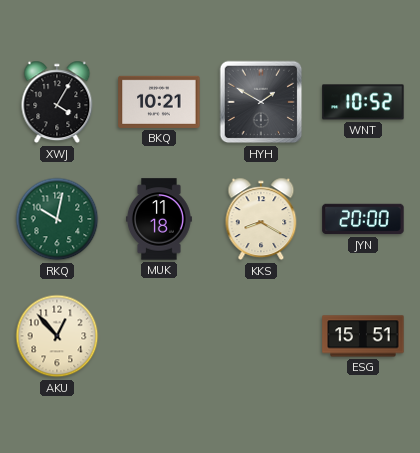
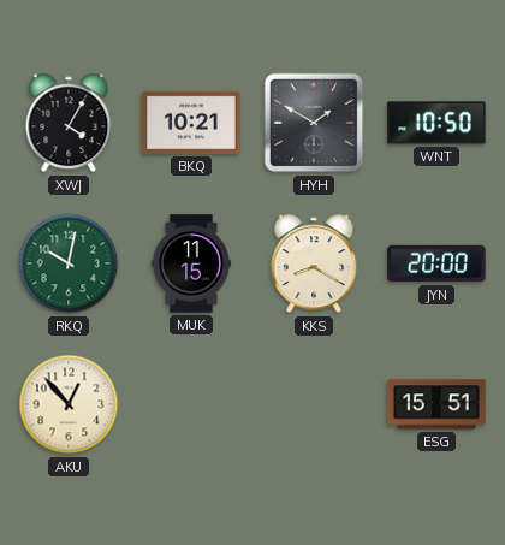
WNT: 10:52 -> 10:50 (436, 123)
MUK: 11:18 -> 11:15 (191, 263)
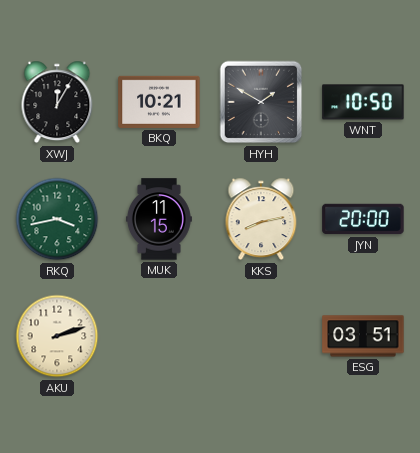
XWJ: 4:05 -> 12:05 (57, 102)
RKQ: 10:02 -> 3:43 (57, 219)
KKS: 8:20 -> 8:13 (261, 219)
AKU: 12:53 -> 2:12 (57, 336)
ESG: 15:51 -> 03:51 (363, 336)
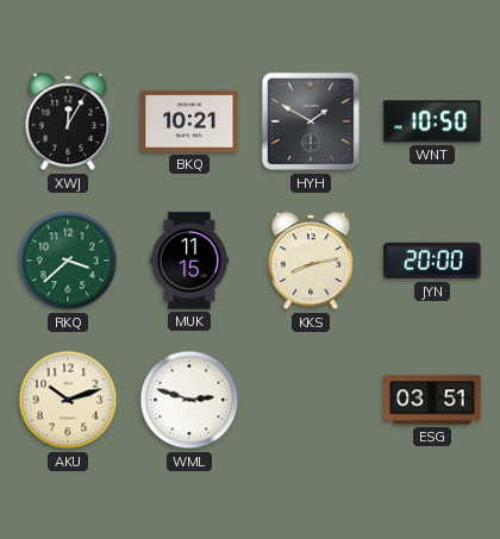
RKQ: 3:43 -> 3:38 (68, 261)
AKU: 2:12 -> 10:12 (68, 400)
WML: none -> 2:48 (189, 400)
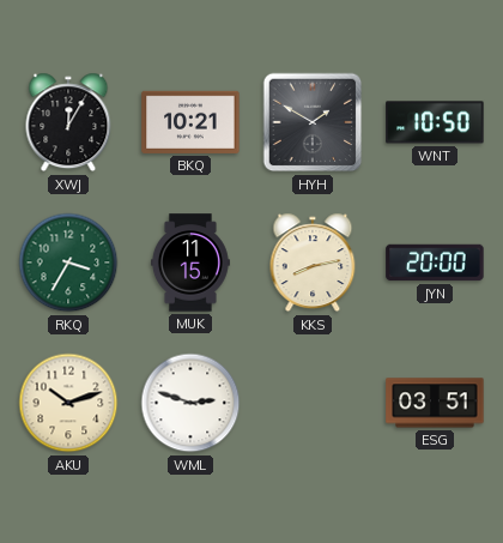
RKQ: 3:38 -> 3:35 (68, 263)
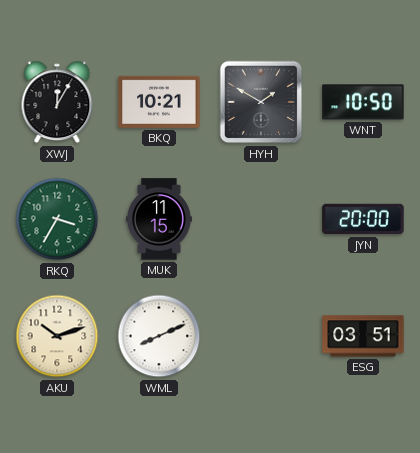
KKS: 8:13 -> none (313, 263)
WML: 2:48 -> 8:11 (159, 336)
